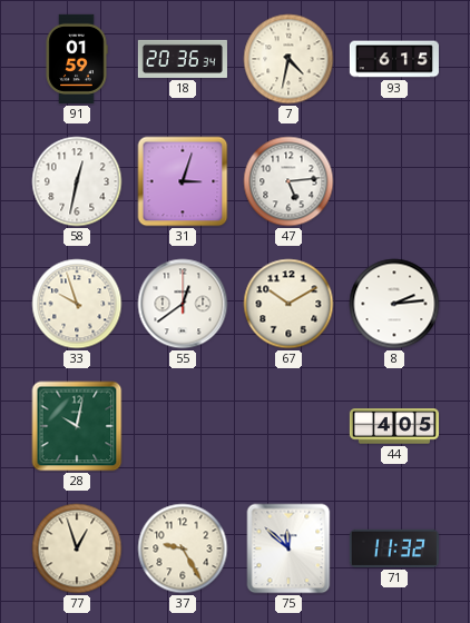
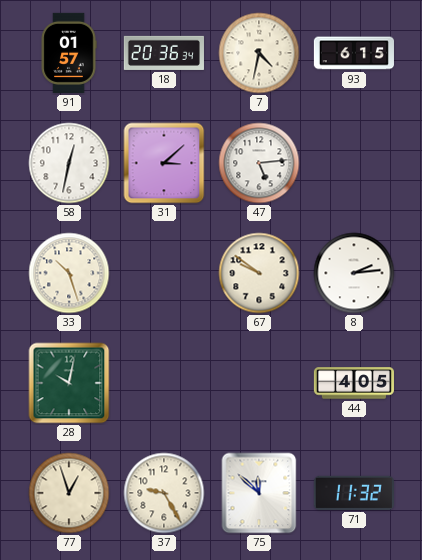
91: 01:59 -> 01:57 (69, 53)
31: 3:03 -> 3:08 (164, 163)
33: 9:57 -> 10:27 (69, 273)
55: 12:39 -> none (183, 304)
67: 10:10 -> 9:51 (259, 273)
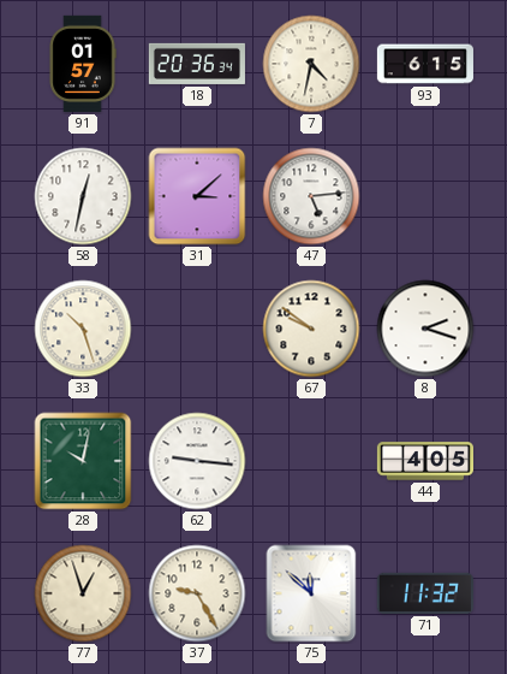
8: 2:14 -> 2:18 (425, 329)
62: none -> 9:16 (197, 461)
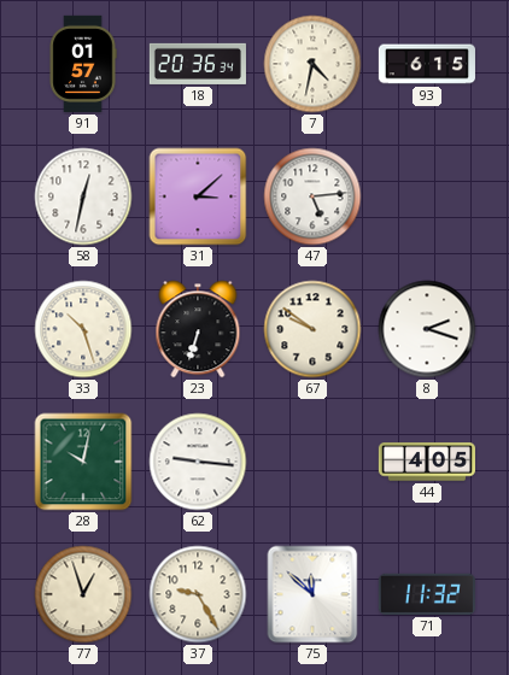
23: none -> 6:33 (198, 329)
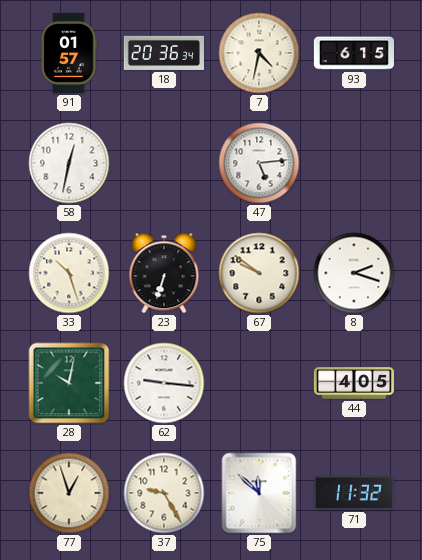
31: 3:08 -> none (198, 196)
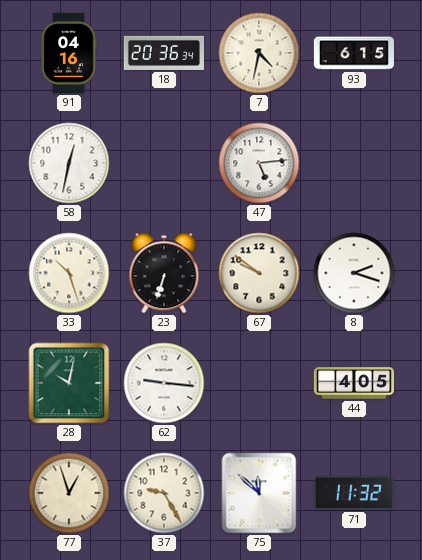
91: 01:57 -> 04:16 (69, 53)
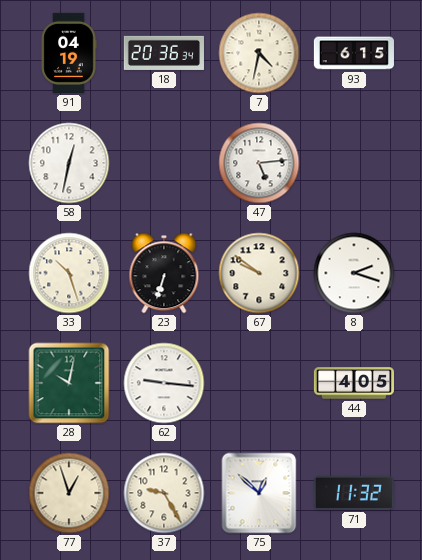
91: 04:16 -> 04:19 (69, 53)
75: 11:52 -> 12:52 (259, 493)
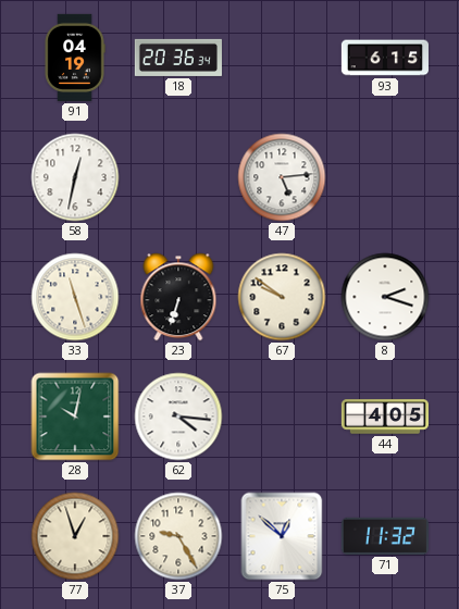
7: 4:32 -> none (259, 53)
33: 10:27 -> 11:27 (75, 297)
62: 9:16 -> 4:16 (178, 417)
